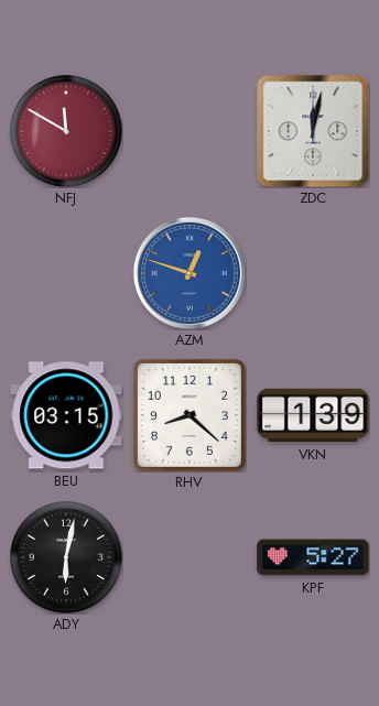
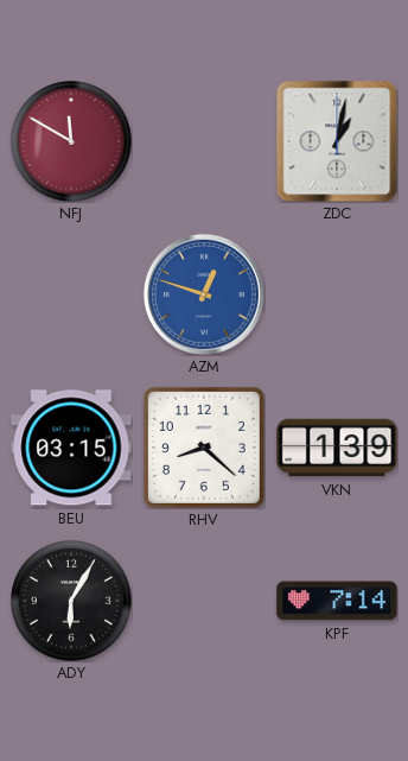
ZDC: 12:02 -> 1:02 (337, 141)
ADY: 6:02 -> 6:05 (71, 601)
KPF: 5:27 -> 7:14 (337, 601)
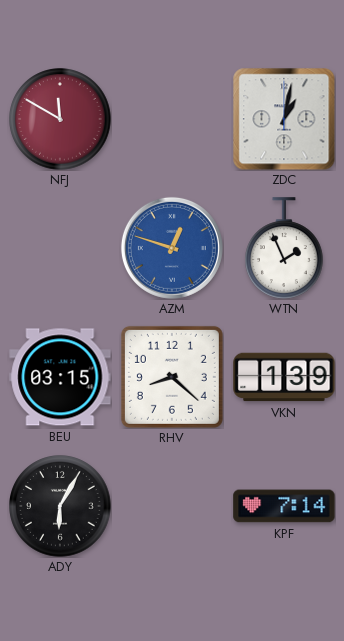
WTN: none -> 1:56 (285, 248)
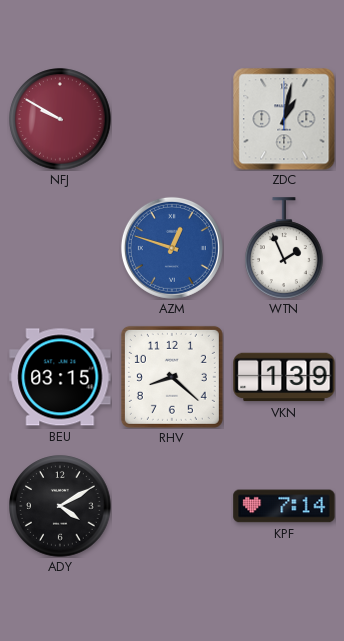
NFJ: 11:50 -> 9:50 (60, 119)
ADY: 6:05 -> 4:10 (60, 506)
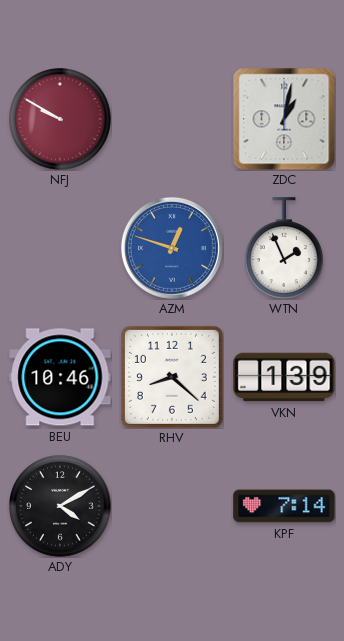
BEU: 03:15 -> 10:46 (60, 377)
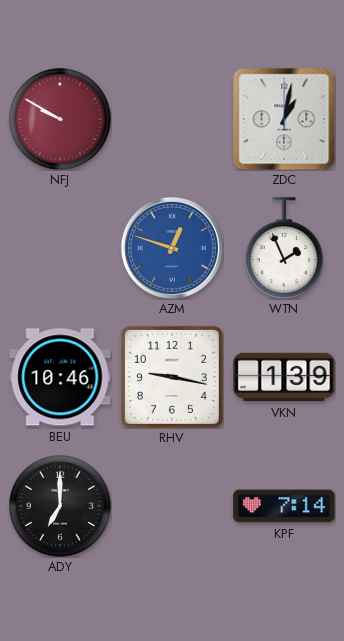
RHV: 8:22 -> 9:17 (172, 377)
ADY: 4:10 -> 7:00 (60, 506)
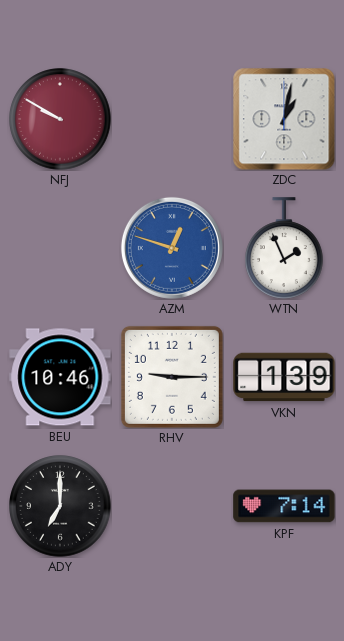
RHV: 9:17 -> 9:15 (172, 377)
